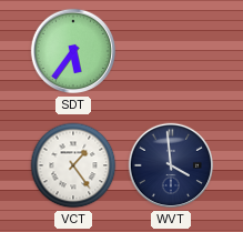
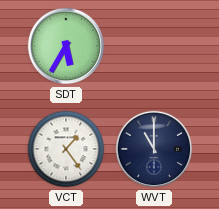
SDT: 5:36 -> 5:35 (66, 46)
WVT: 3:59 -> 11:00 (154, 149)
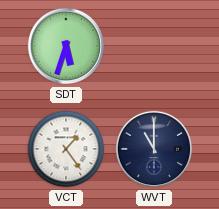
SDT: 5:35 -> 5:33 (66, 46)
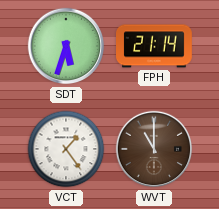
FPH: none -> 21:14 (155, 46)
WVT dial: navy -> brown (154, 149)
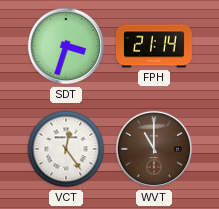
SDT: 5:33 -> 3:33 (66, 46)
VCT: 1:24 -> 12:24 (66, 149)
